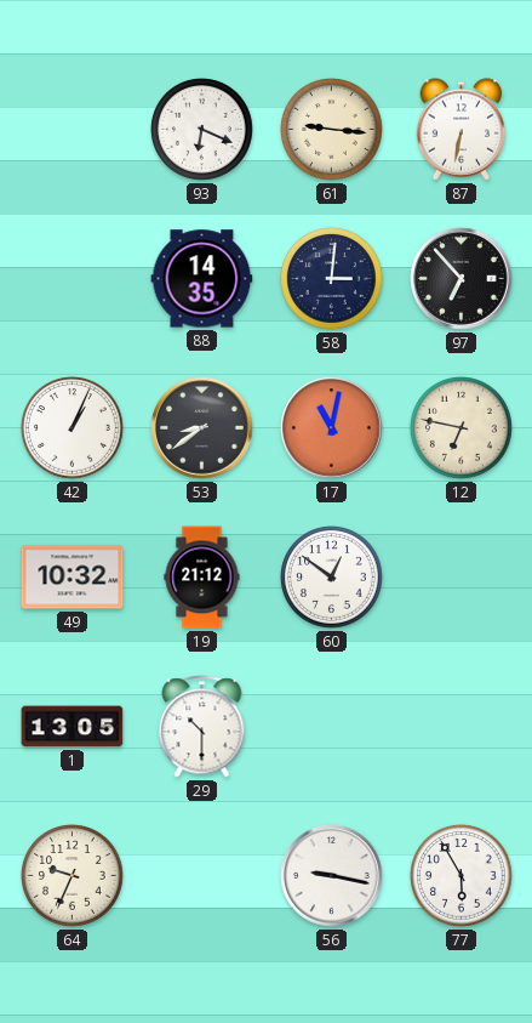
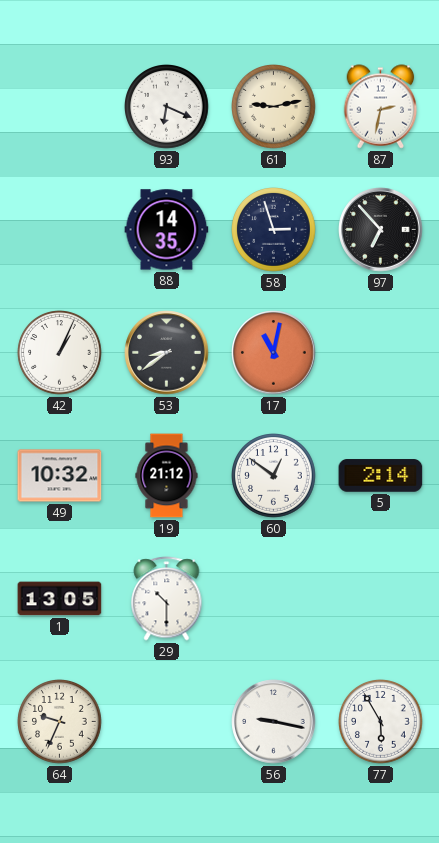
61: 9:16 -> 9:13 (274, 107)
87: 6:32 -> 2:32 (381, 107)
58: 3:01 -> 2:57 (274, 230)
12: 6:47 -> none (462, 428)
5: none -> 2:14 (381, 476)
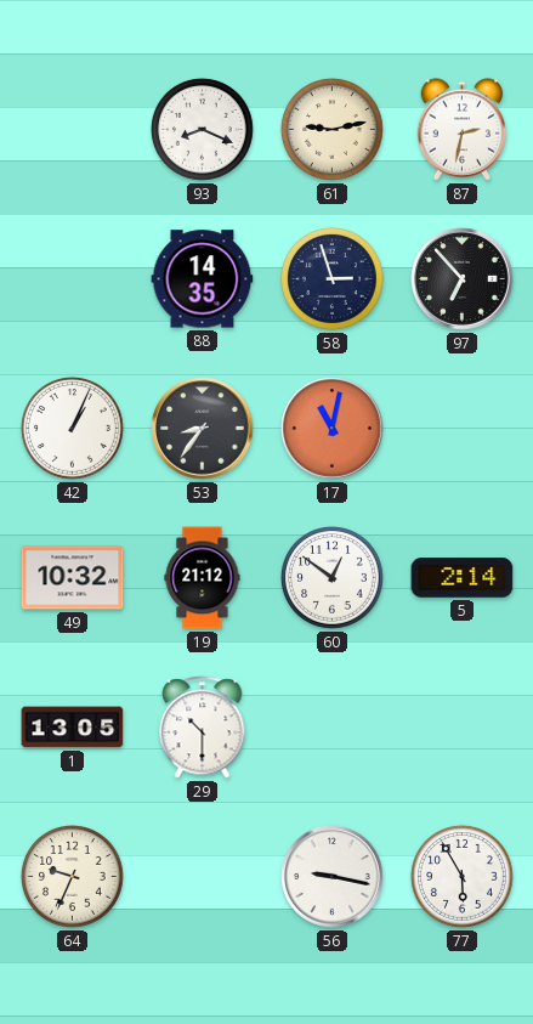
93: 6:19 -> 8:19 (203, 130)
53: 8:39 -> 8:36 (203, 429)
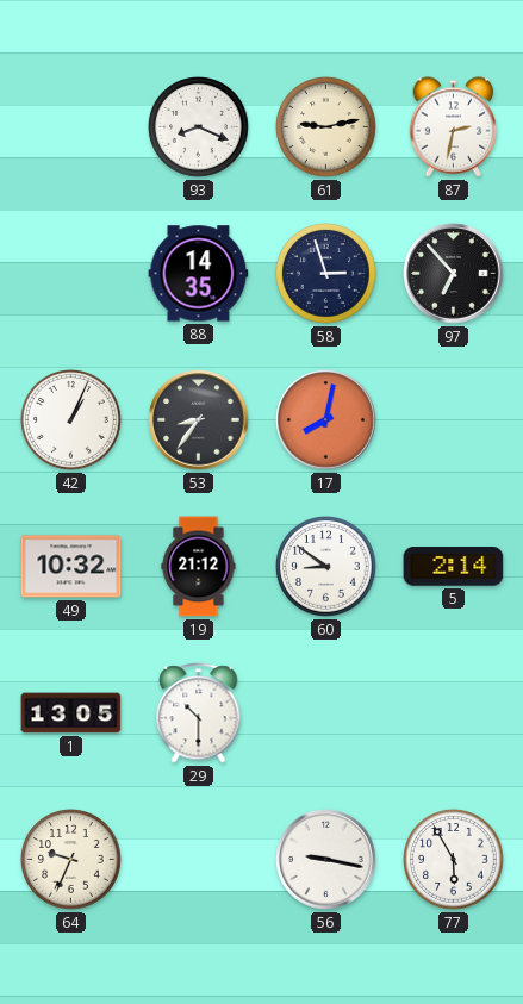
17: 11:02 -> 8:02 (326, 420)
60: 12:51 -> 8:51 (326, 567)
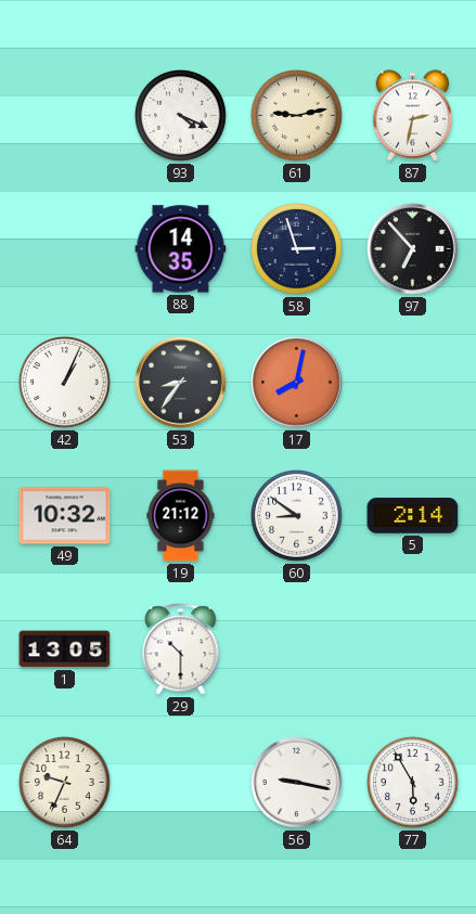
93: 8:19 -> 4:19 (181, 116)
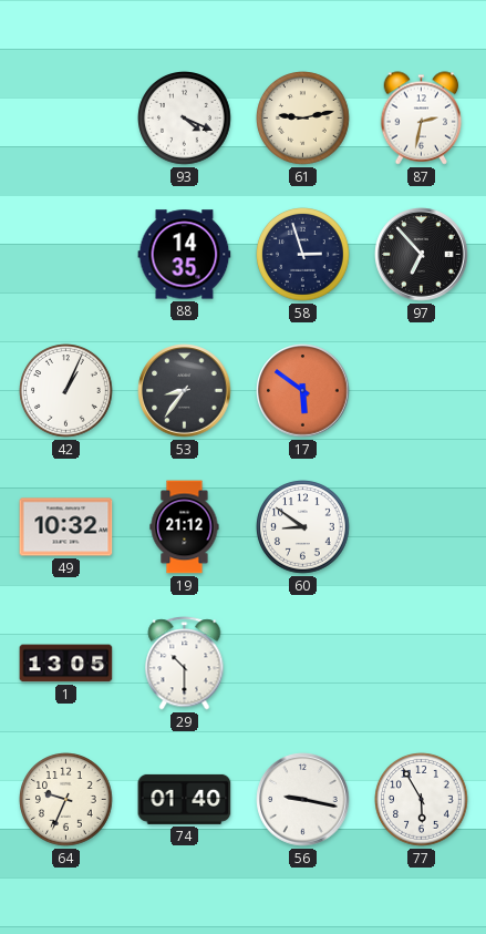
17: 8:02 -> 5:51 (303, 391)
5: 2:14 -> none (413, 516)
74: none -> 01:40 (185, 799)
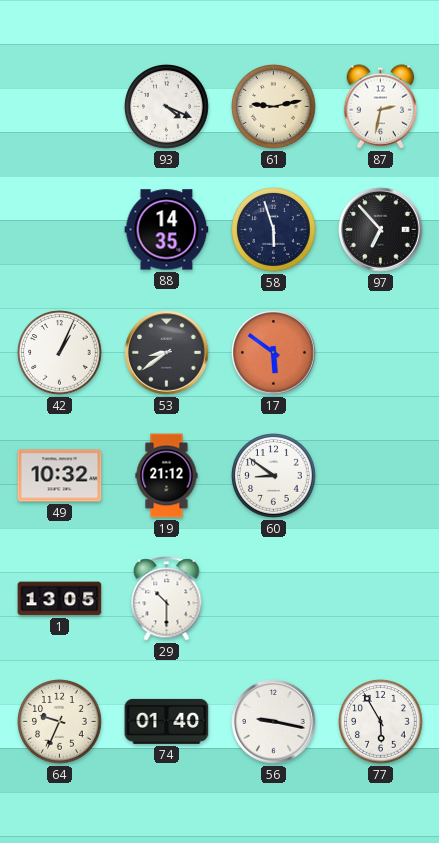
58: 2:57 -> 5:57 (274, 230)
53: 8:36 -> 8:39 (167, 353)
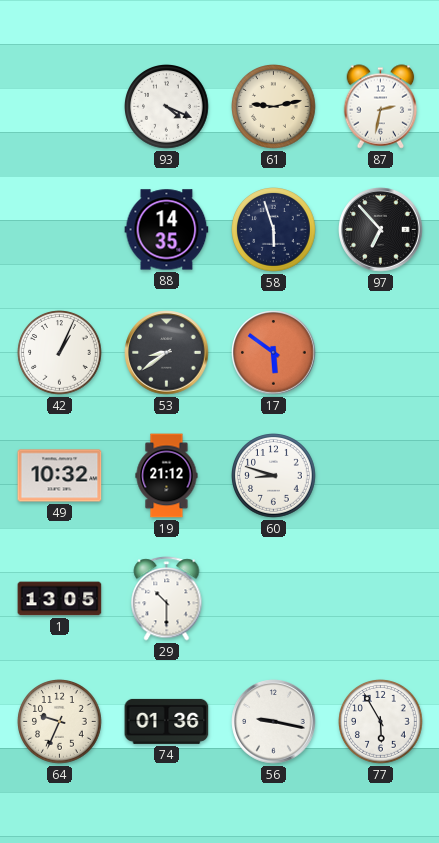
60: 8:51 -> 8:48 (274, 476)
74: 01:40 -> 01:36 (167, 721)
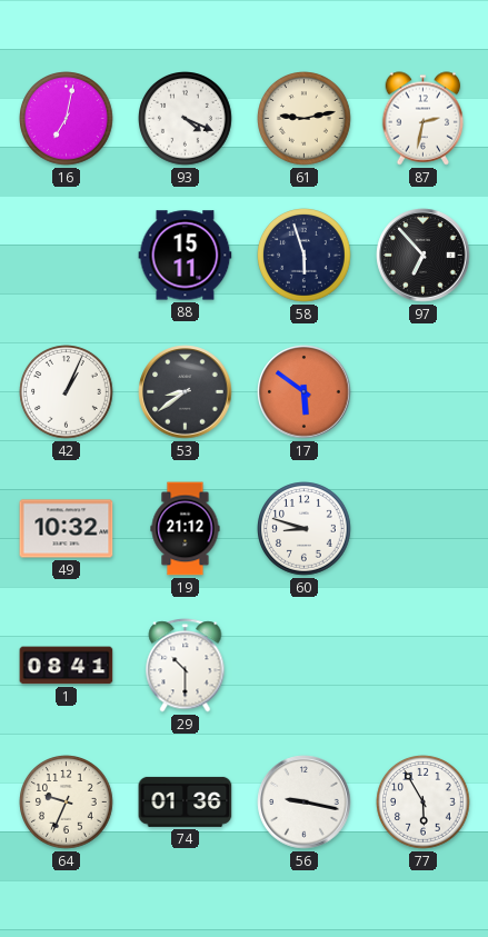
16: none -> 7:02 (67, 119)
88: 14:35 -> 15:11 (186, 256)
1: 13:05 -> 08:41 (67, 666)
